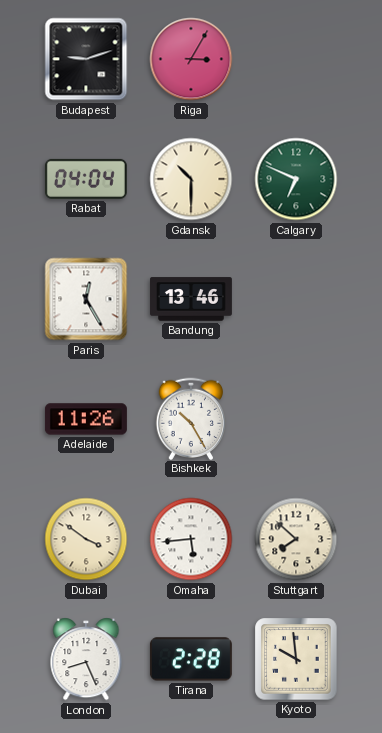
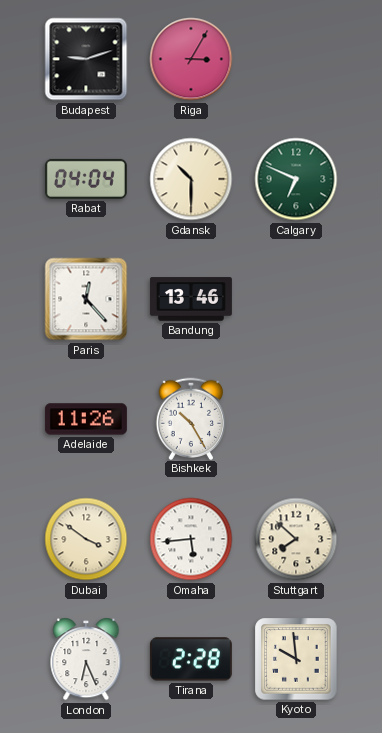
Paris: 12:25 -> 12:23 (86, 299)
London: 8:26 -> 6:26 (86, 659)
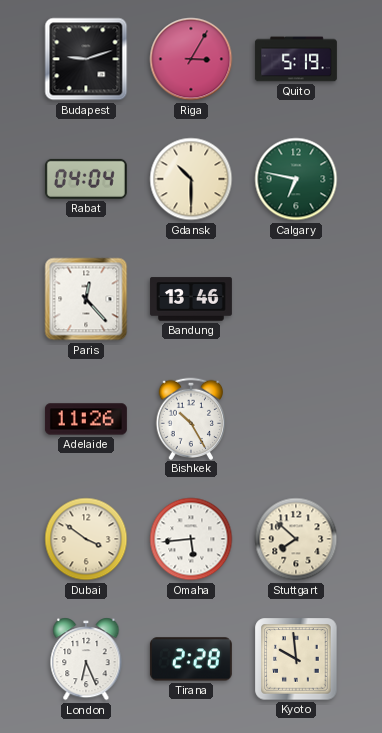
Quito: none -> 5:19 (296, 59)
Calgary: 6:49 -> 6:47 (296, 179)
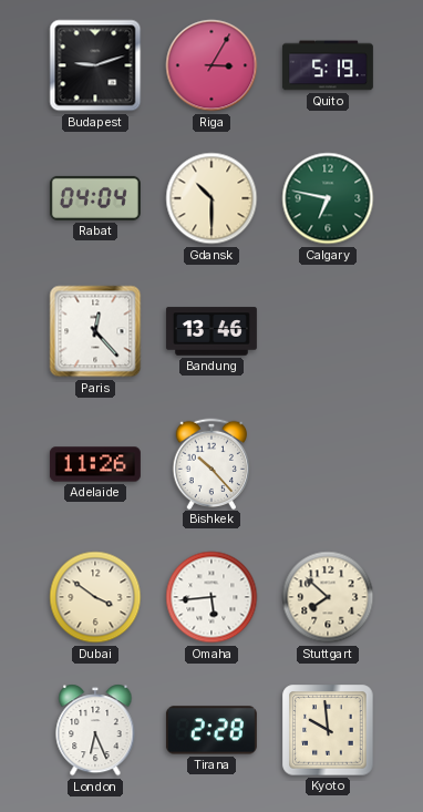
Bishkek: 10:25 -> 10:23 (210, 463)
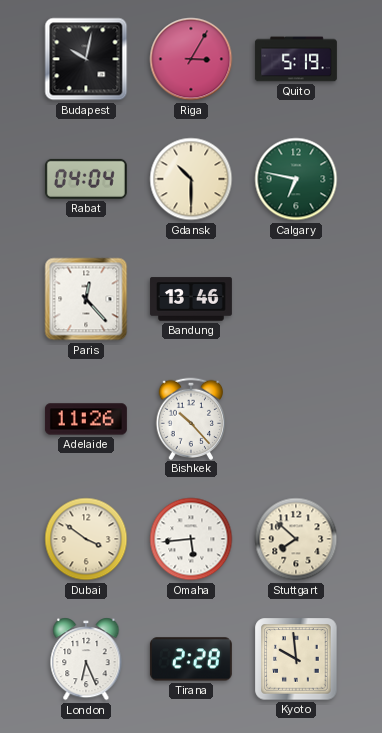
Budapest: 9:12 -> 10:02 (86, 59)
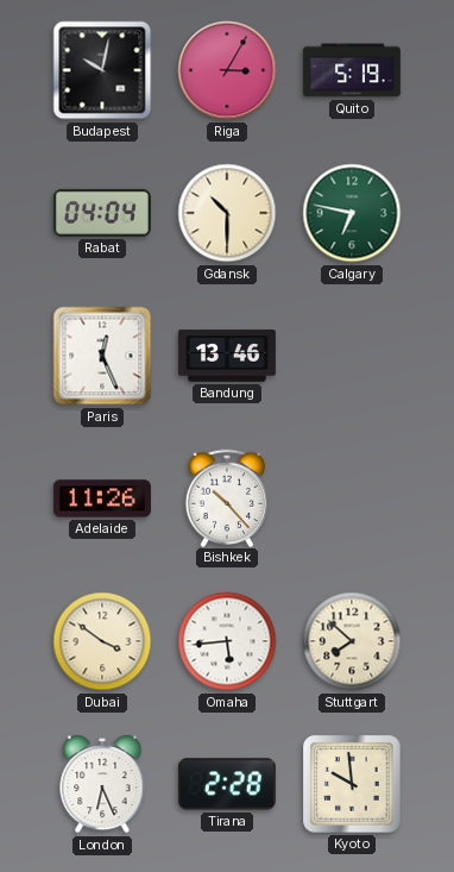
Paris: 12:23 -> 12:26 (102, 356)
